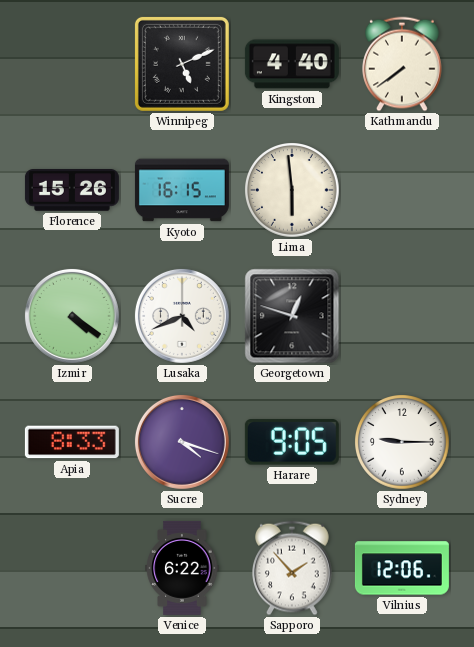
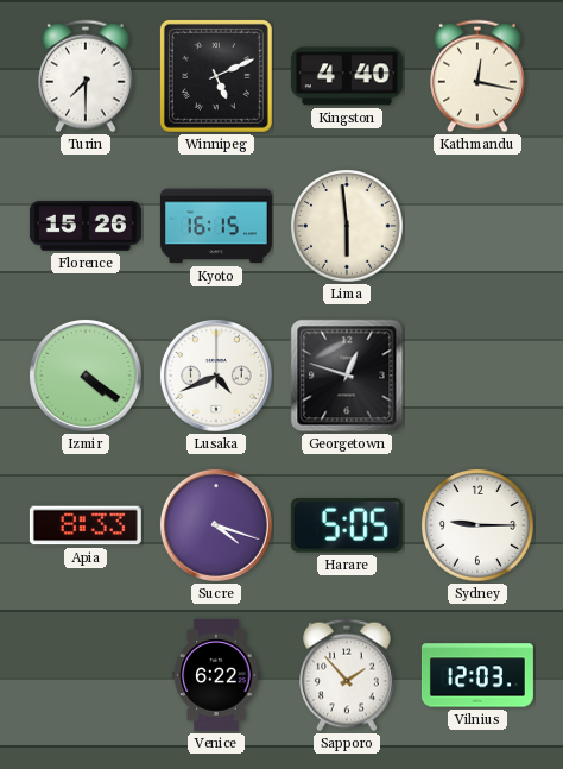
Turin: none -> 7:30 (87, 76)
Kathmandu: 7:39 -> 12:17 (479, 76)
Harare: 9:05 -> 5:05 (347, 525)
Vilnius: 12:06 -> 12:03 (477, 675)
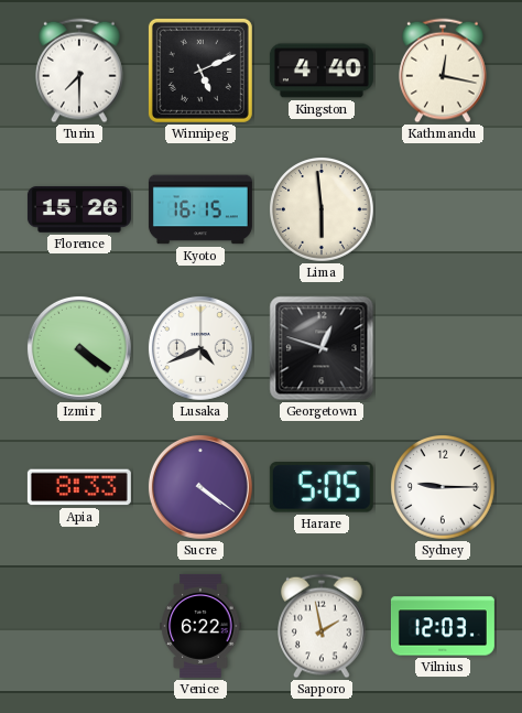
Sucre: 4:18 -> 4:21 (200, 487)
Sapporo: 1:53 -> 1:58 (323, 626)
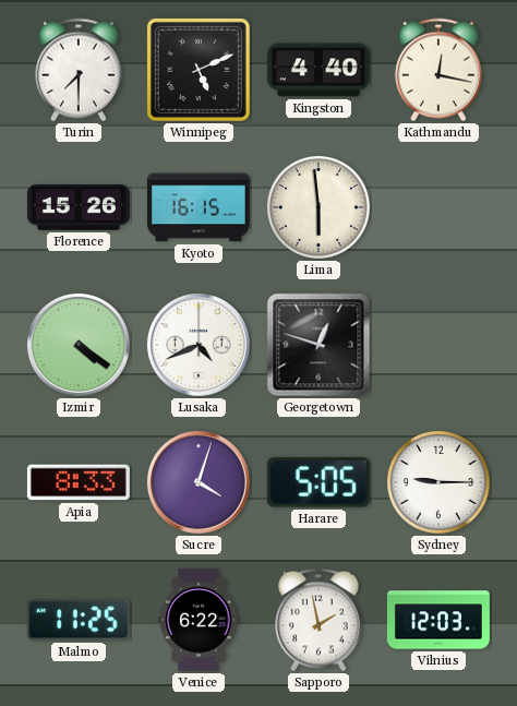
Sucre: 4:21 -> 4:03 (199, 482)
Malmo: none -> 11:25 (79, 620)
